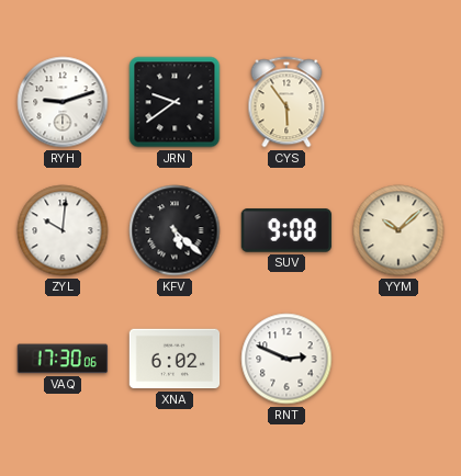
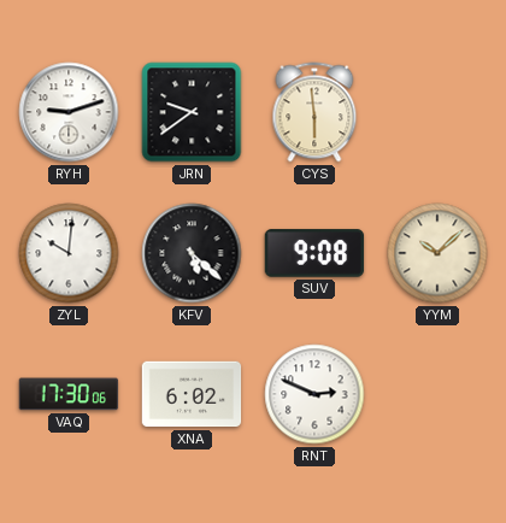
CYS: 5:54 -> 5:59 (314, 112)
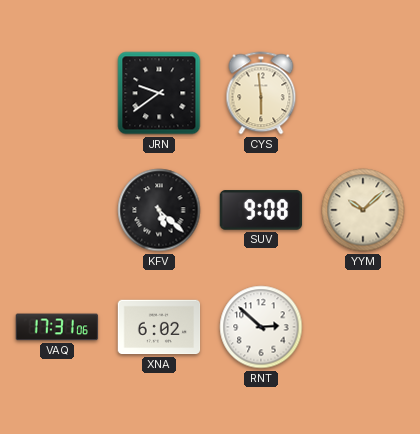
RYH: 9:12 -> none (69, 112)
ZYL: 10:01 -> none (69, 253)
VAQ: 17:30 -> 17:31 (57, 327)
RNT: 2:49 -> 2:52 (261, 327)
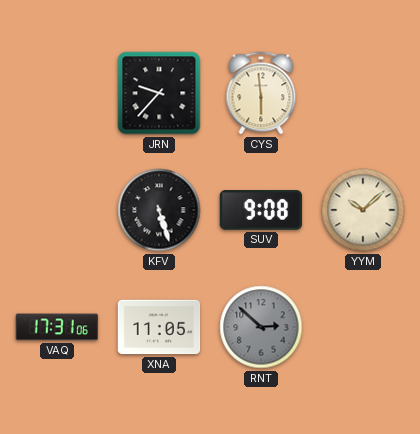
JRN: 9:39 -> 9:37 (159, 93)
KFV: 5:22 -> 5:27 (159, 210)
XNA: 6:02 -> 11:05 (159, 327)
RNT dial: white -> grey (261, 327)
